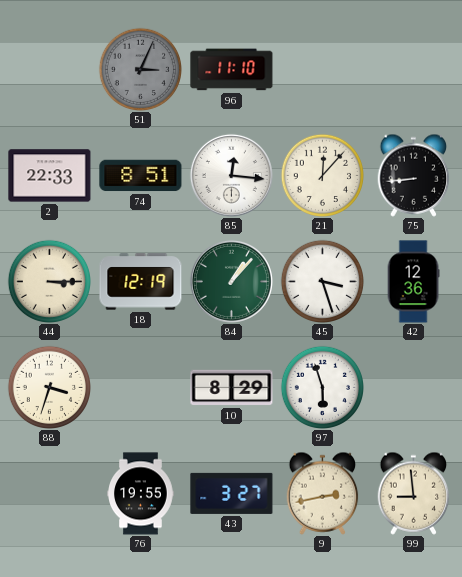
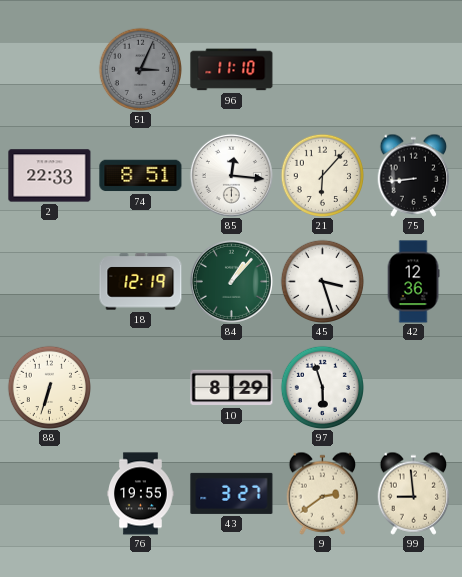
21: 12:07 -> 6:07 (322, 175)
44: 3:15 -> none (49, 281)
88: 3:33 -> 6:33 (49, 387)
9: 2:43 -> 2:39 (323, 493)
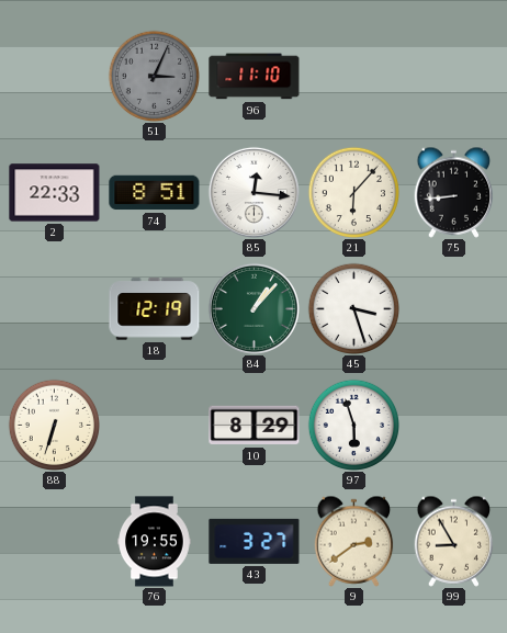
42: 12:36 -> none (413, 282)
99: 8:59 -> 8:55 (454, 541)
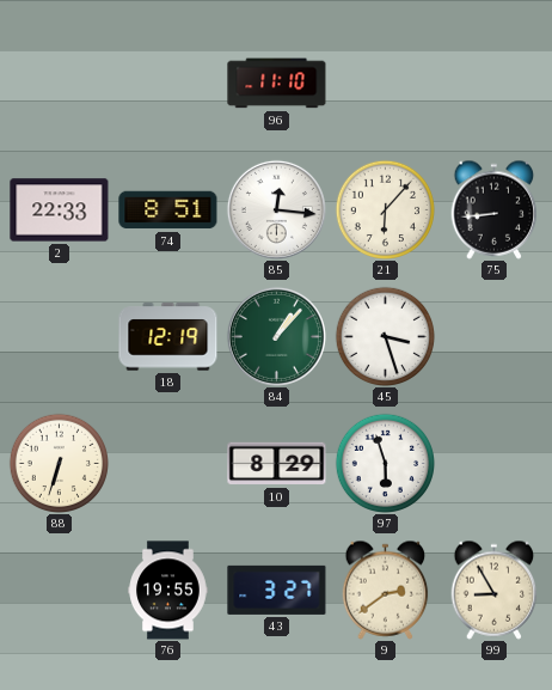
51: 3:04 -> none (154, 76)
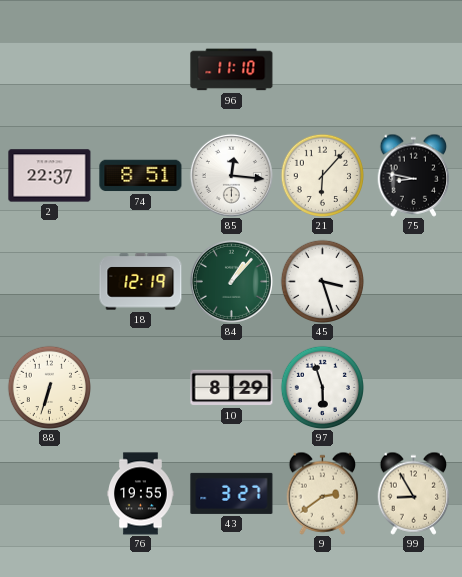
2: 22:33 -> 22:37 (50, 176)
75: 8:44 -> 8:47 (414, 175)
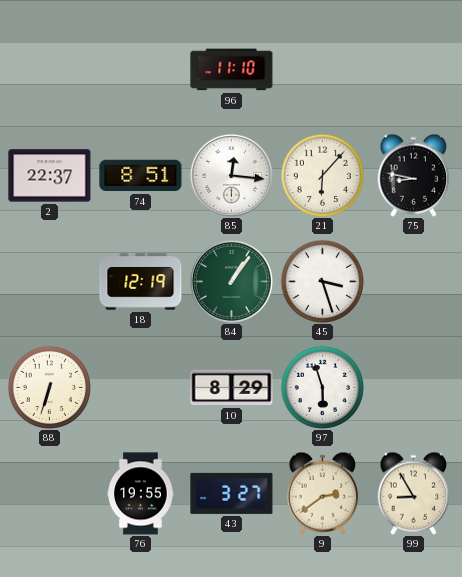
84: 1:07 -> 1:06 (231, 281)
